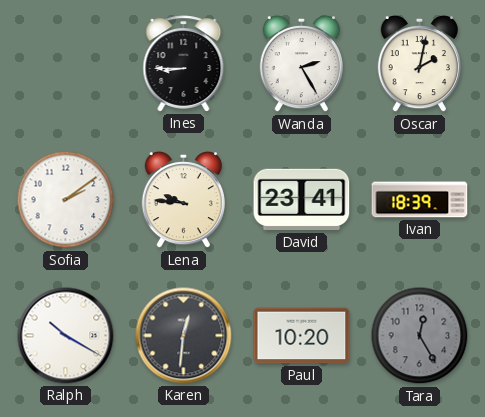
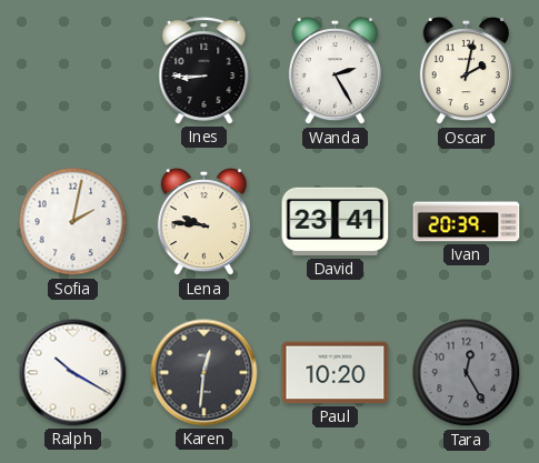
Sofia: 2:09 -> 2:02 (73, 222)
Ivan: 18:39 -> 20:39 (467, 222)
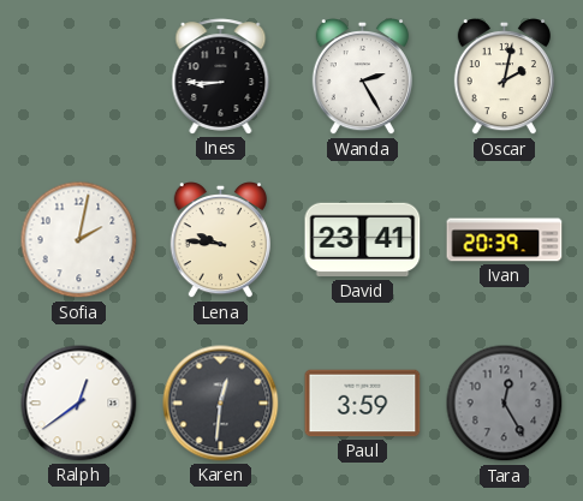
Ralph: 10:20 -> 12:39 (79, 404)
Paul: 10:20 -> 3:59 (363, 404)
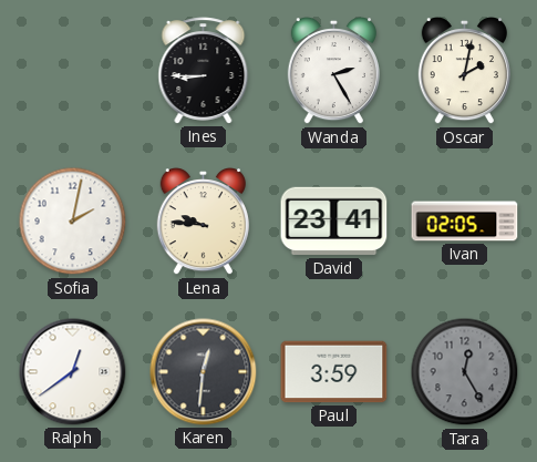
Ivan: 20:39 -> 02:05 (465, 222)
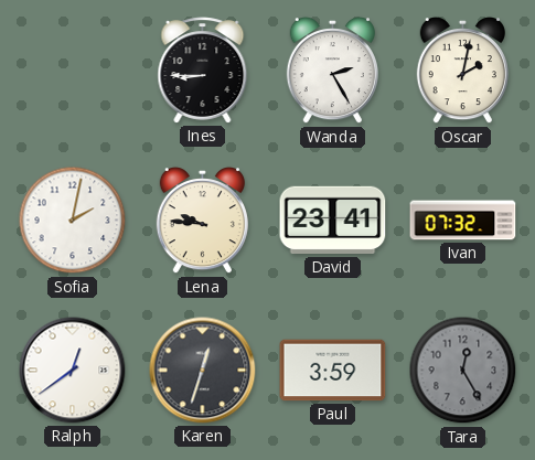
Ivan: 02:05 -> 07:32 (463, 221)
Karen: 12:31 -> 12:33 (203, 371)
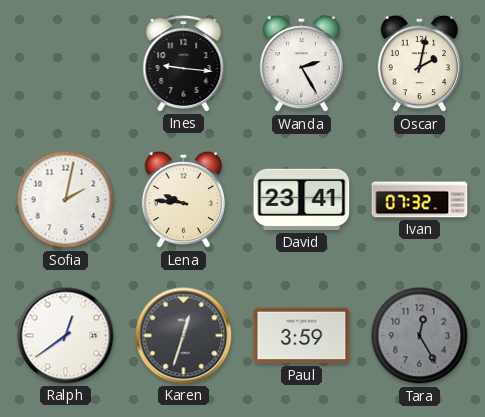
Ines: 8:45 -> 9:16 (184, 64)
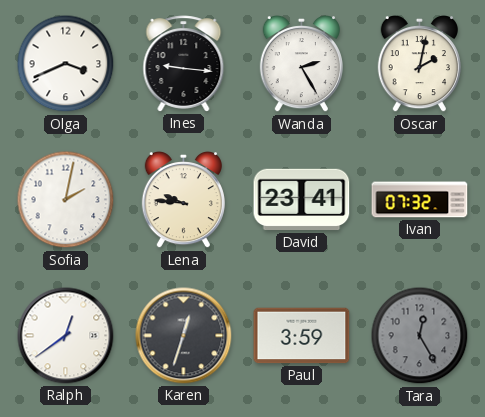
Olga: none -> 3:41 (66, 64)
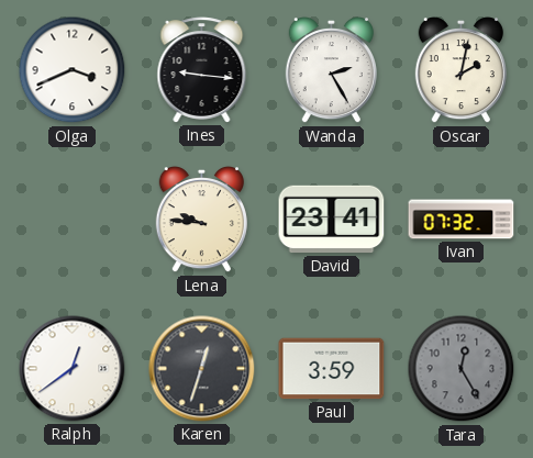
Sofia: 2:02 -> none (66, 200)
